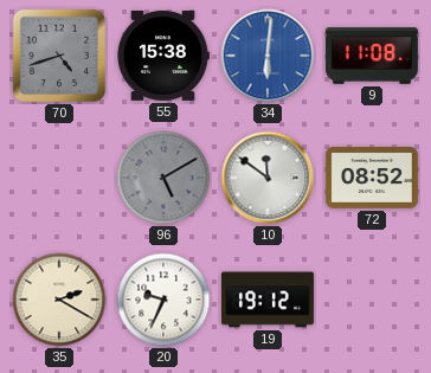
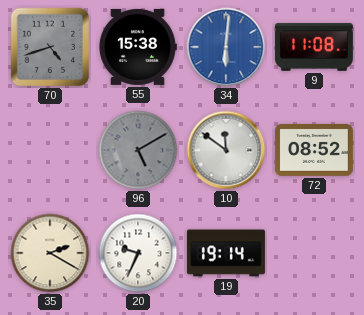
19: 19:12 -> 19:14 (226, 253)
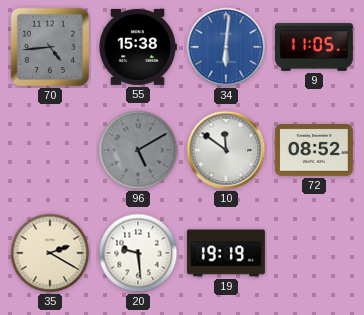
70: 4:42 -> 4:44 (50, 47)
9: 11:08 -> 11:05 (314, 47)
20: 9:34 -> 9:29 (138, 253)
19: 19:14 -> 19:19 (226, 253)
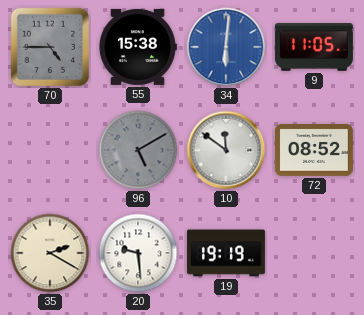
70: 4:44 -> 4:45 (50, 47)
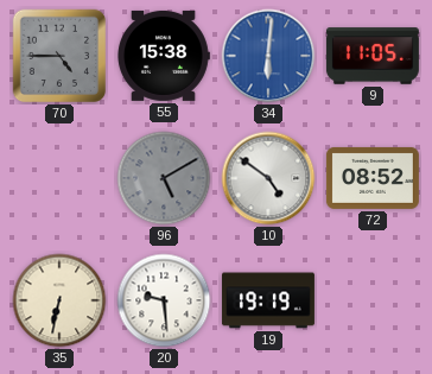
10: 11:51 -> 4:51 (268, 178)
35: 2:20 -> 6:32 (59, 300)
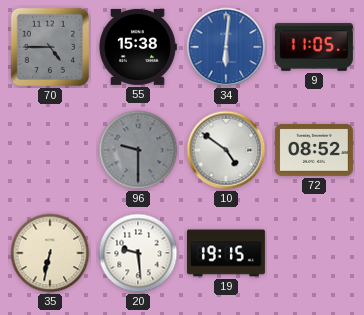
96: 5:10 -> 9:30 (138, 150)
19: 19:19 -> 19:15 (226, 253)
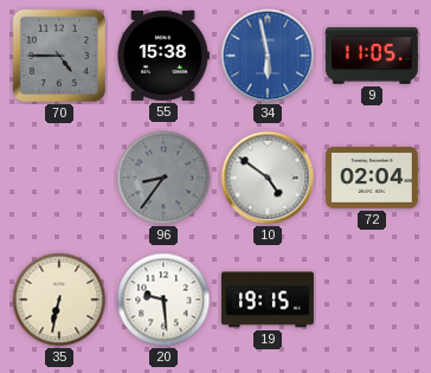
34: 6:01 -> 5:58 (268, 56)
96: 9:30 -> 8:36 (163, 178)
72: 08:52 -> 02:04 (372, 178)
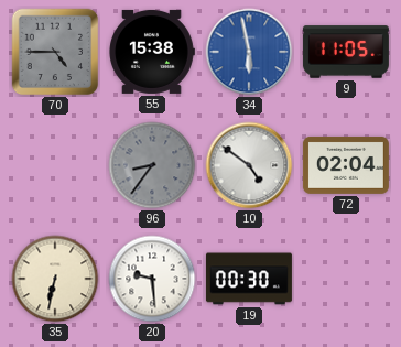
19: 19:15 -> 00:30 (249, 279)
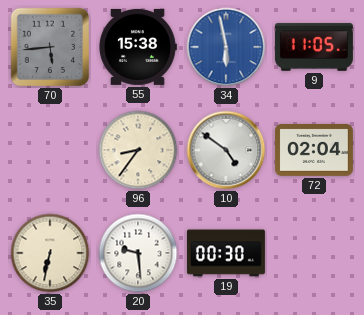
70: 4:45 -> 5:44 (50, 47)
96 dial: grey -> cream (138, 150)
